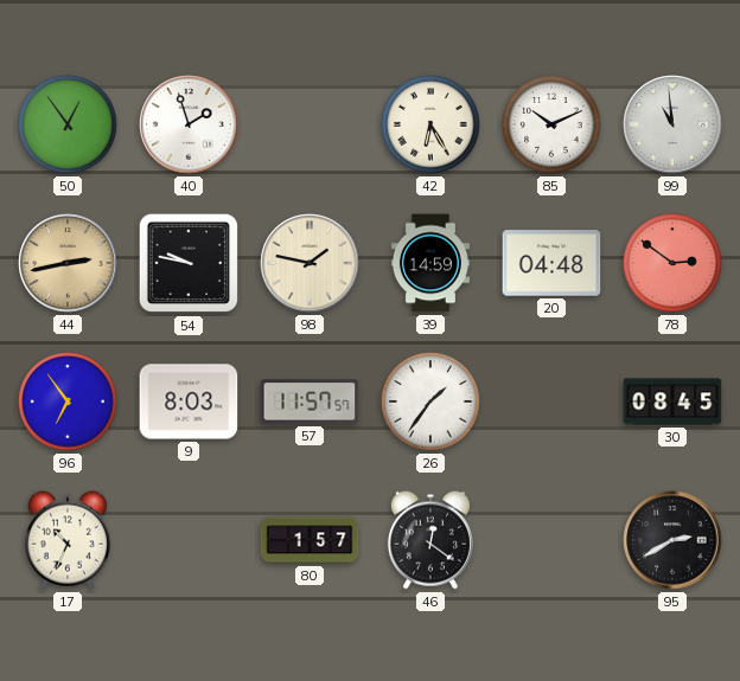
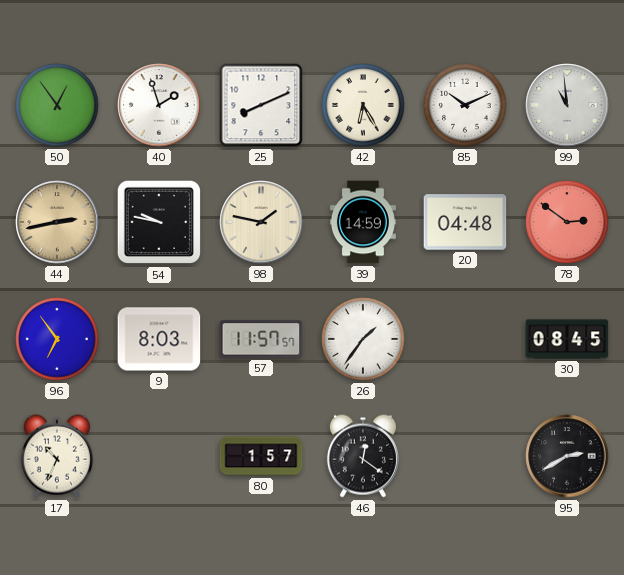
25: none -> 8:11 (261, 105)
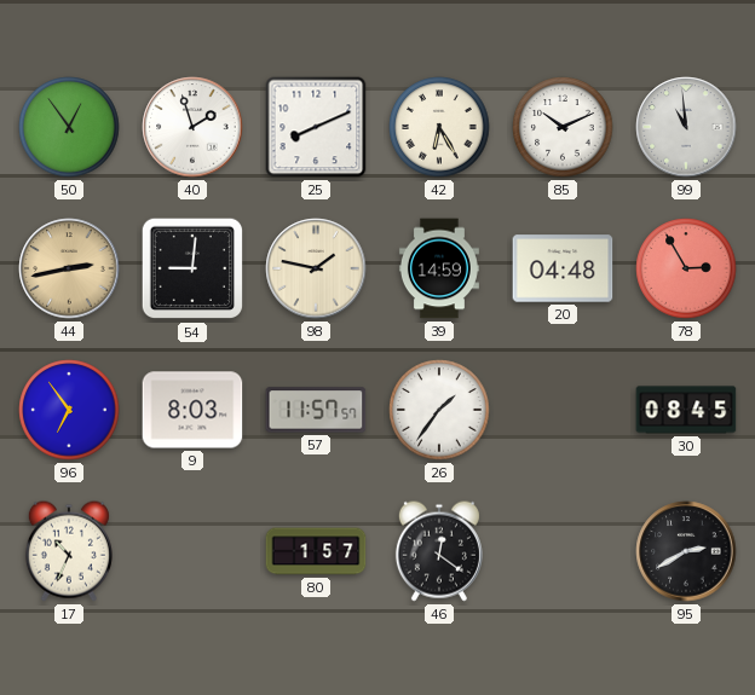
54: 9:47 -> 9:01 (192, 268)
78: 2:51 -> 2:55 (686, 268)
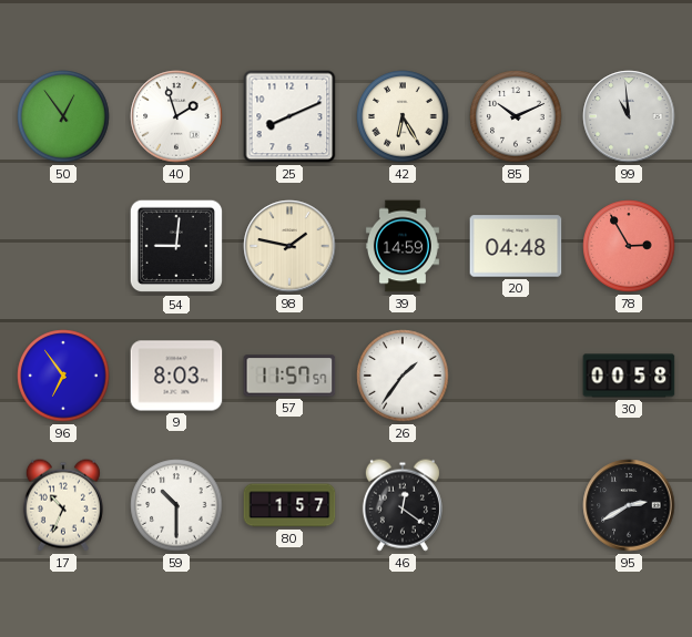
44: 2:43 -> none (69, 268)
30: 08:45 -> 00:58 (629, 376)
59: none -> 10:30 (176, 505)
